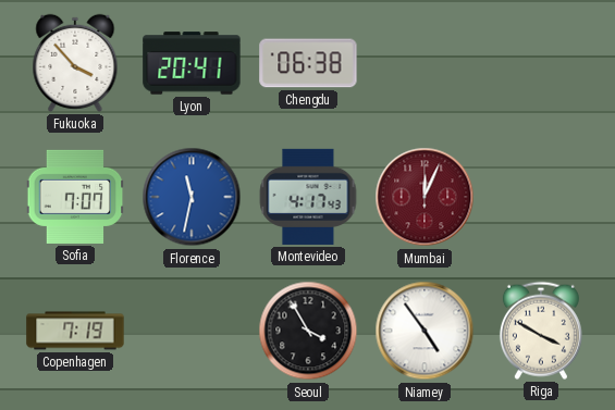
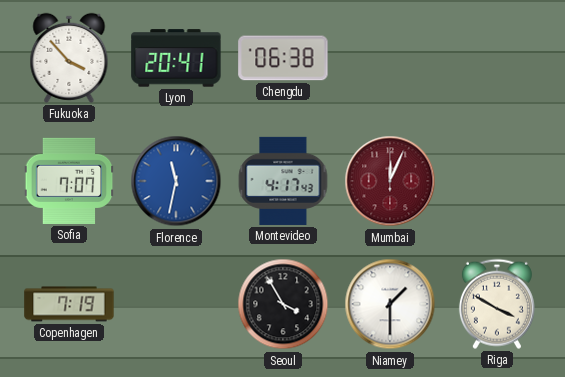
Niamey: 4:54 -> 1:30 (390, 304)
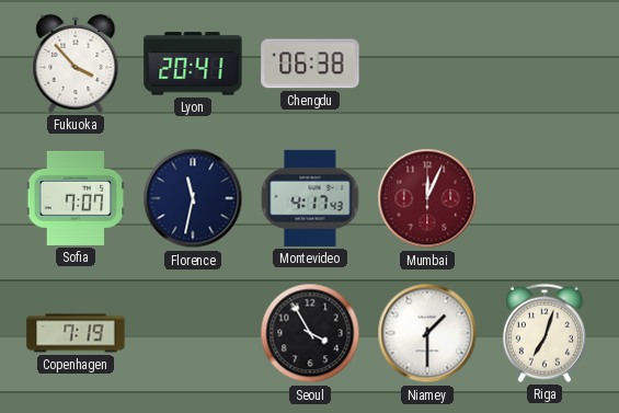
Florence dial: blue -> navy (193, 198)
Riga: 3:50 -> 7:03 (545, 333)
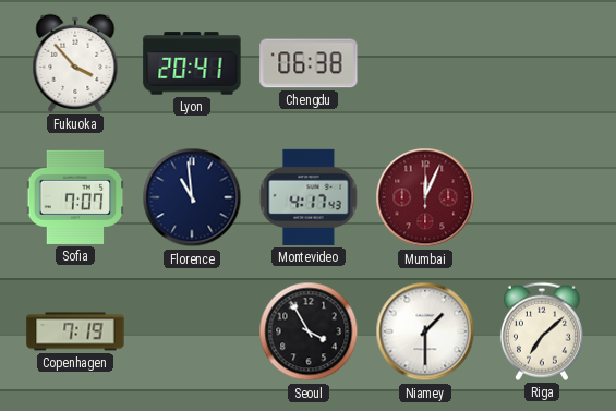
Florence: 11:32 -> 10:59 (192, 197)
Riga: 7:03 -> 7:08 (542, 331)
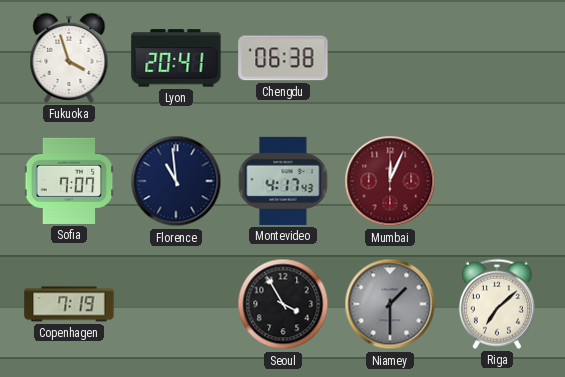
Fukuoka: 3:53 -> 3:57 (69, 58)
Niamey dial: white -> grey (390, 304)
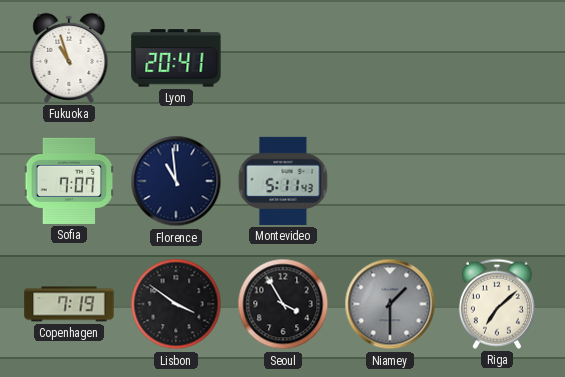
Fukuoka: 3:57 -> 10:57 (69, 58)
Chengdu: 06:38 -> none (283, 58)
Montevideo: 4:17 -> 5:11 (283, 181)
Mumbai: 12:04 -> none (390, 181)
Lisbon: none -> 3:51 (176, 304)
